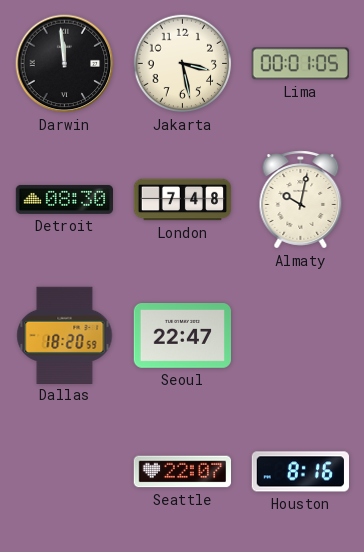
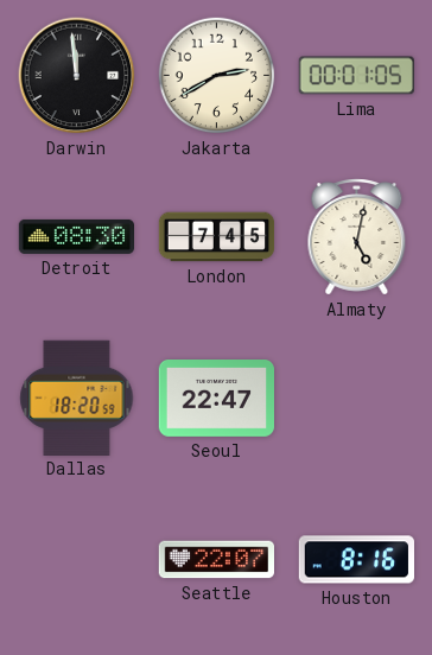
Jakarta: 3:28 -> 2:40 (217, 76)
London: 7:48 -> 7:45 (217, 237)
Almaty: 10:02 -> 5:02 (357, 237)
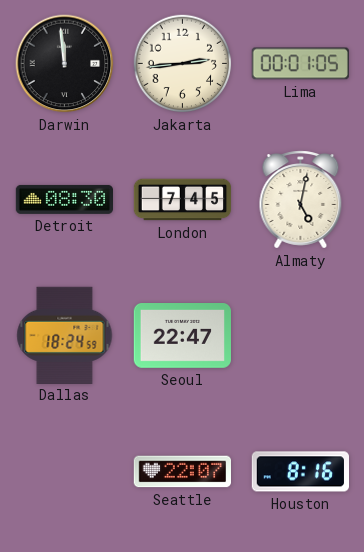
Jakarta: 2:40 -> 2:44 (183, 64)
Dallas: 18:20 -> 18:24 (65, 335)
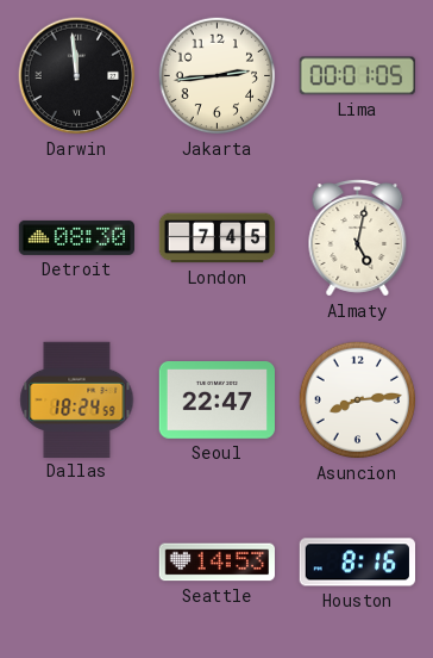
Asuncion: none -> 8:14 (358, 401)
Seattle: 22:07 -> 14:53 (216, 563)
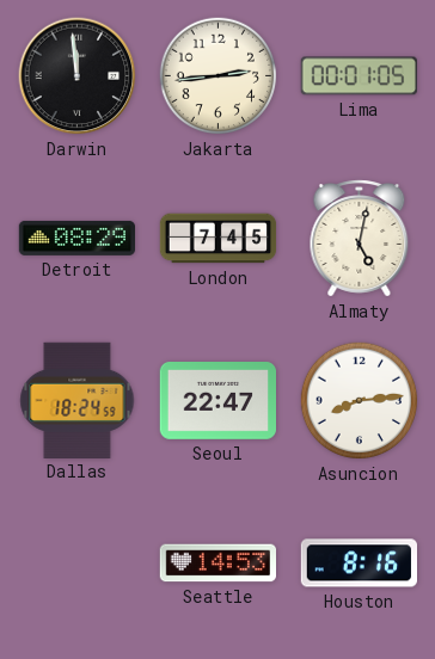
Detroit: 08:30 -> 08:29 (76, 238)
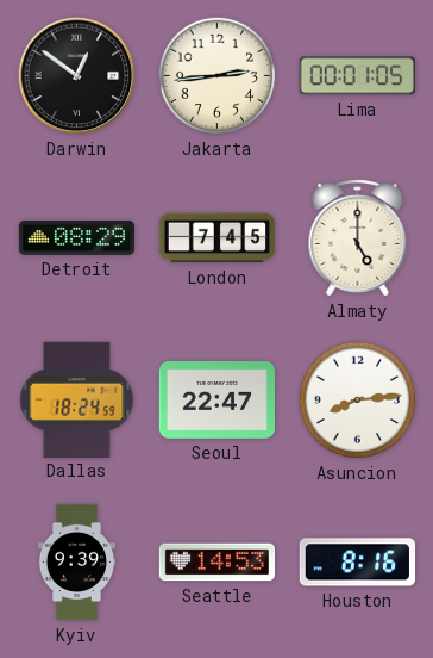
Darwin: 11:59 -> 12:51 (77, 76)
Almaty: 5:02 -> 5:00 (358, 238)
Kyiv: none -> 9:39 (76, 563)
